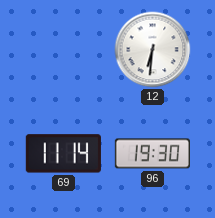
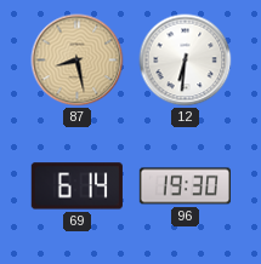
87: none -> 8:28 (78, 61)
69: 11:14 -> 6:14 (76, 186)
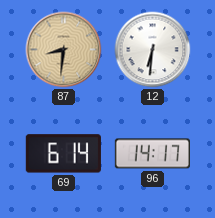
87: 8:28 -> 8:31 (64, 50)
96: 19:30 -> 14:17 (152, 154)
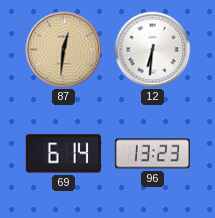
87: 8:31 -> 12:31 (64, 50)
96: 14:17 -> 13:23 (152, 154)
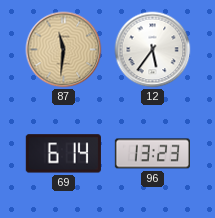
87: 12:31 -> 11:31 (64, 50)
12: 6:31 -> 5:36 (153, 50)
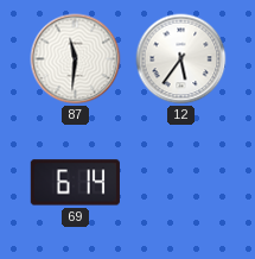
87 dial: champagne -> white (76, 59)
96: 13:23 -> none (152, 154)
